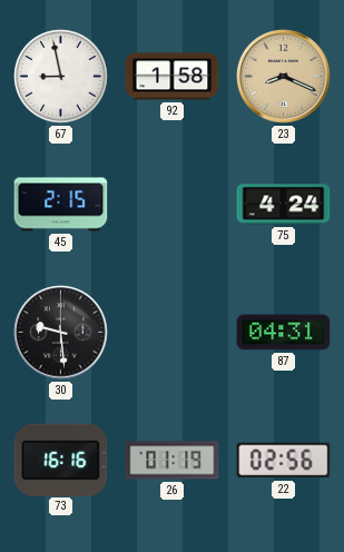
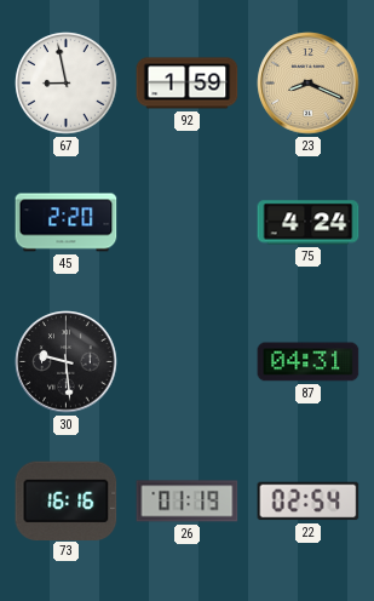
92: 1:58 -> 1:59 (188, 84)
45: 2:15 -> 2:20 (67, 223)
22: 02:56 -> 02:54 (309, 502)
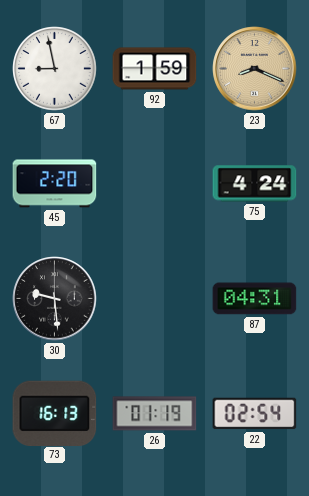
73: 16:16 -> 16:13 (55, 413)
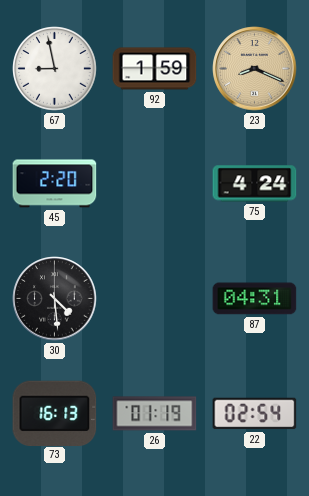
30: 9:29 -> 4:29 (55, 299)
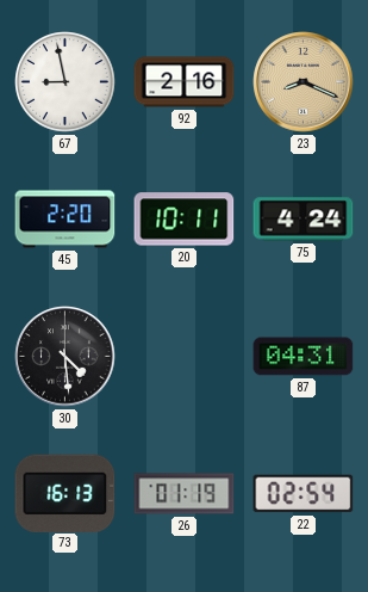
92: 1:59 -> 2:16 (185, 82)
20: none -> 10:11 (185, 220)
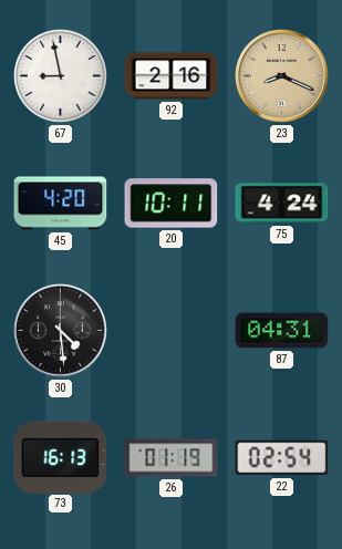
45: 2:20 -> 4:20 (61, 204)
